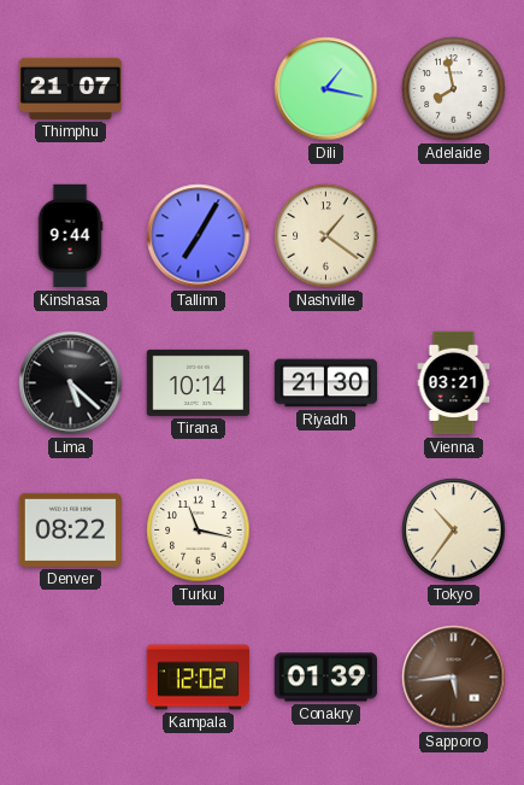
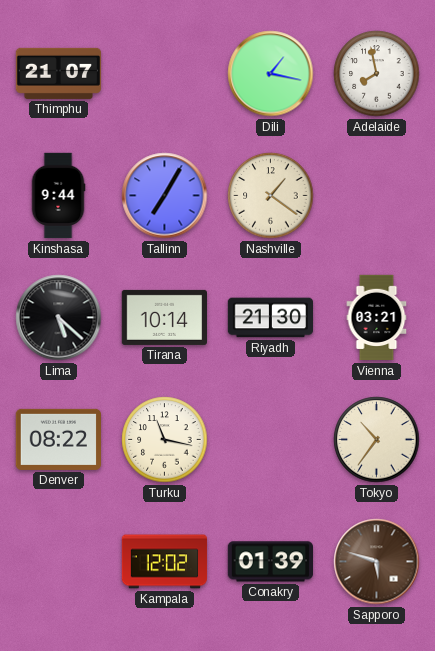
Sapporo: 5:44 -> 5:48 (377, 562)
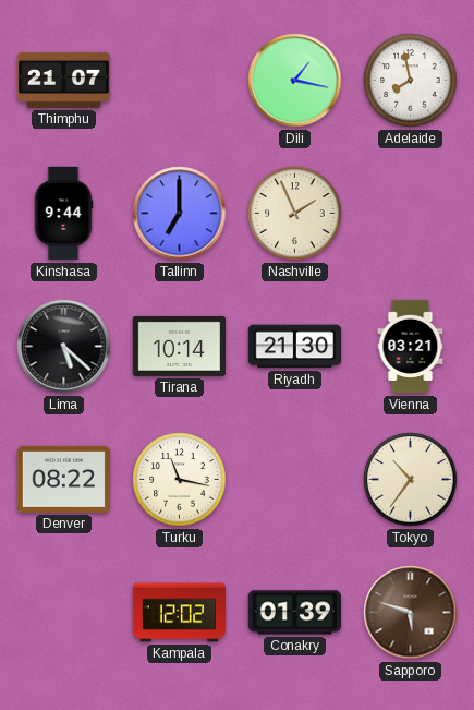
Tallinn: 7:05 -> 7:00 (180, 214)
Nashville: 1:21 -> 1:56 (295, 214)
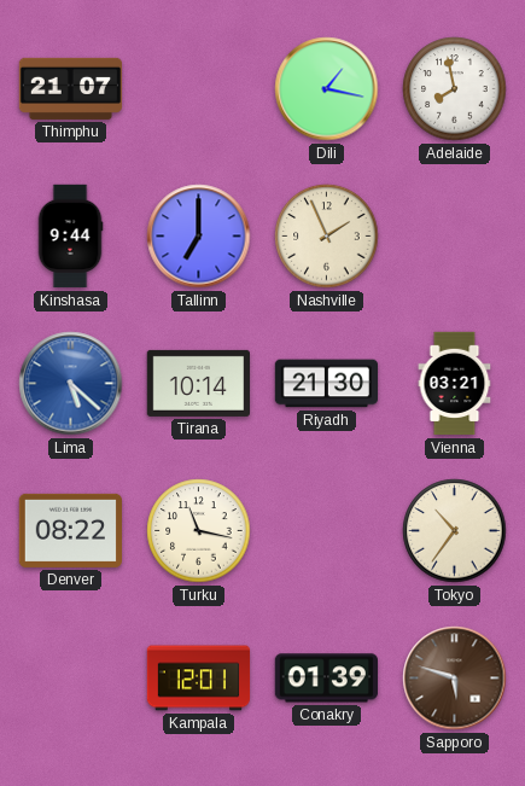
Lima dial: black -> blue (71, 384)
Kampala: 12:02 -> 12:01 (199, 679)
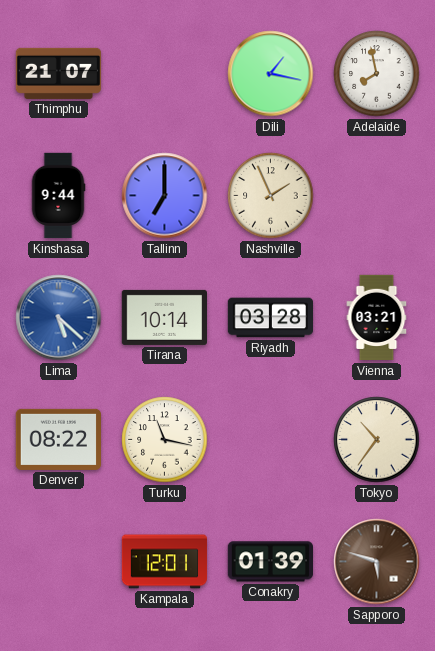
Riyadh: 21:30 -> 03:28 (271, 318)
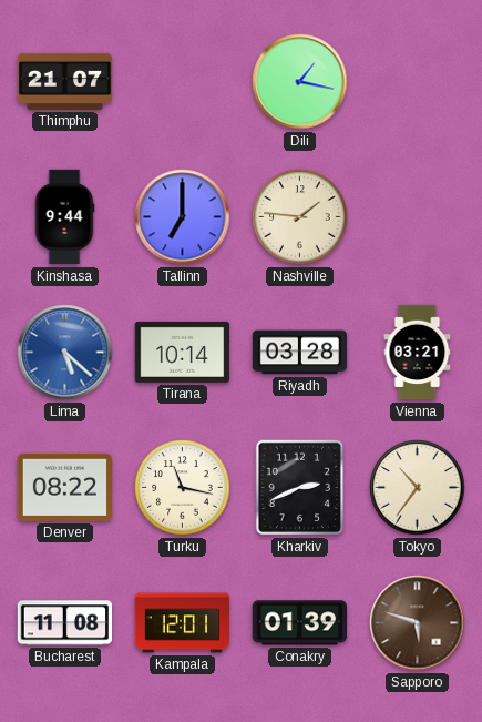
Adelaide: 7:58 -> none (377, 74)
Nashville: 1:56 -> 1:46 (300, 217)
Kharkiv: none -> 2:41 (300, 488)
Bucharest: none -> 11:08 (65, 623)
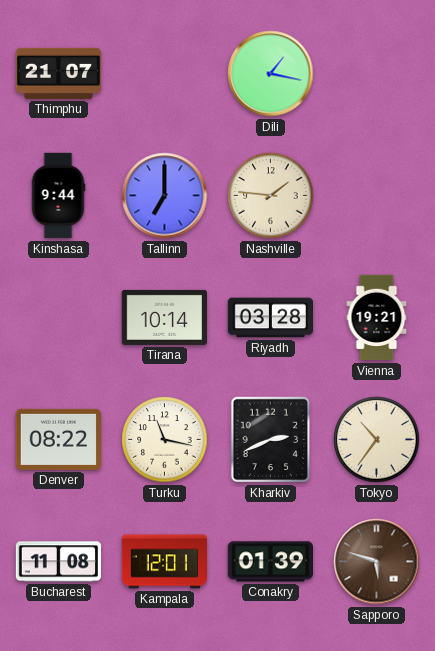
Lima: 5:22 -> none (65, 353)
Vienna: 03:21 -> 19:21 (377, 318)
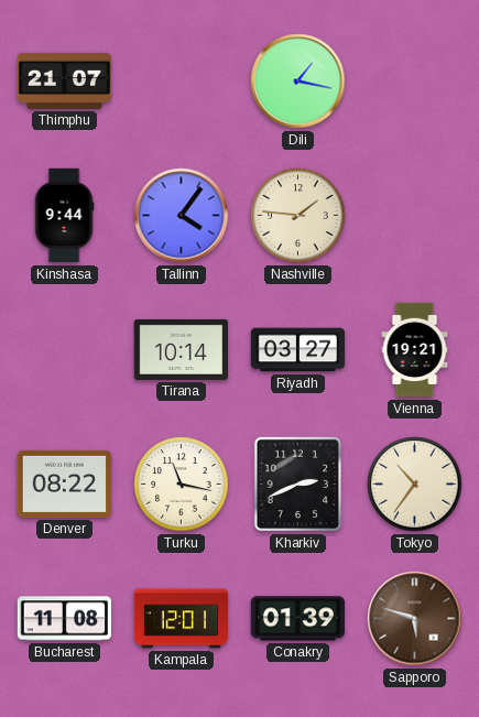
Tallinn: 7:00 -> 4:06 (182, 216)
Riyadh: 03:28 -> 03:27 (298, 350)
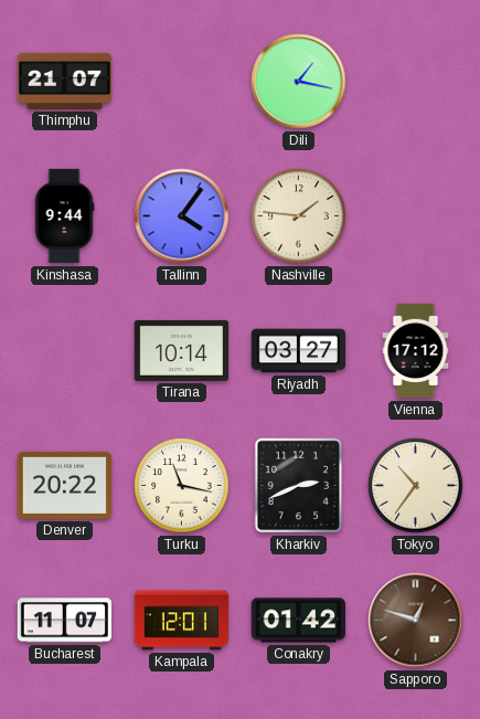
Vienna: 19:21 -> 17:12 (416, 351)
Denver: 08:22 -> 20:22 (64, 485)
Bucharest: 11:08 -> 11:07 (65, 621)
Conakry: 01:39 -> 01:42 (298, 621)
Sapporo: 5:48 -> 12:48 (416, 621)
